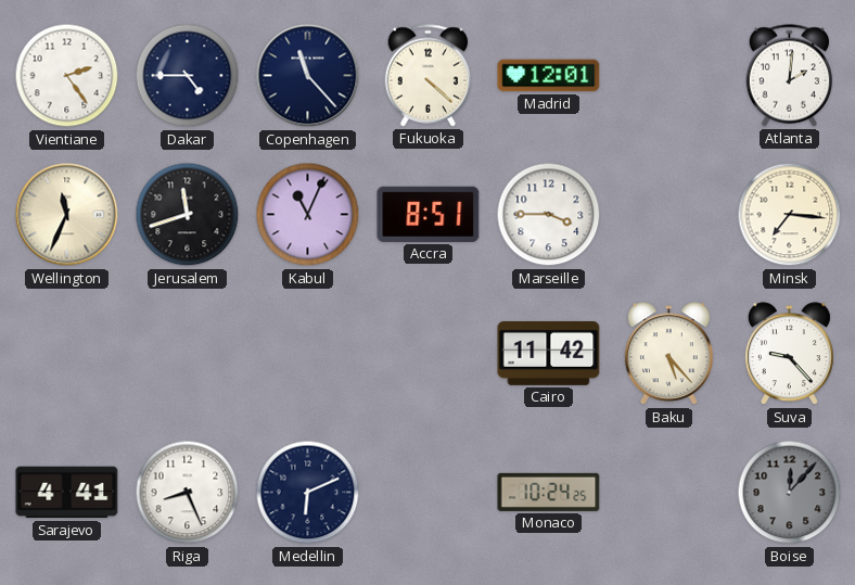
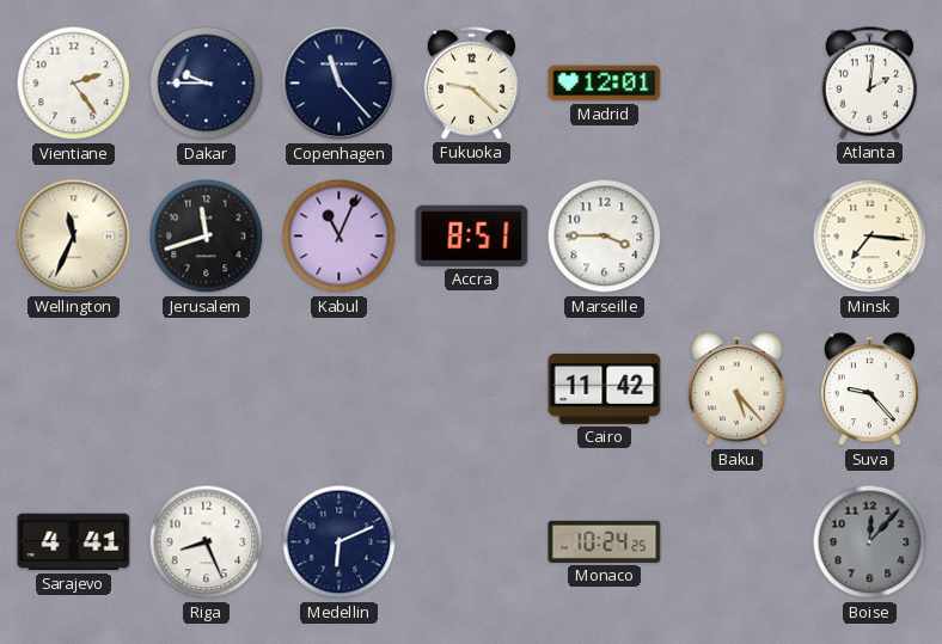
Dakar: 4:45 -> 9:45 (207, 84)
Fukuoka: 4:22 -> 9:22 (472, 84)
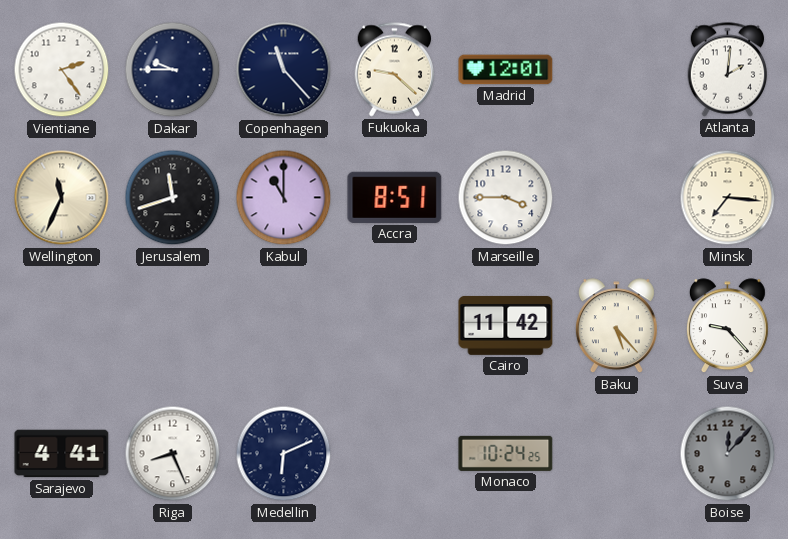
Kabul: 11:04 -> 11:00 (284, 198)
